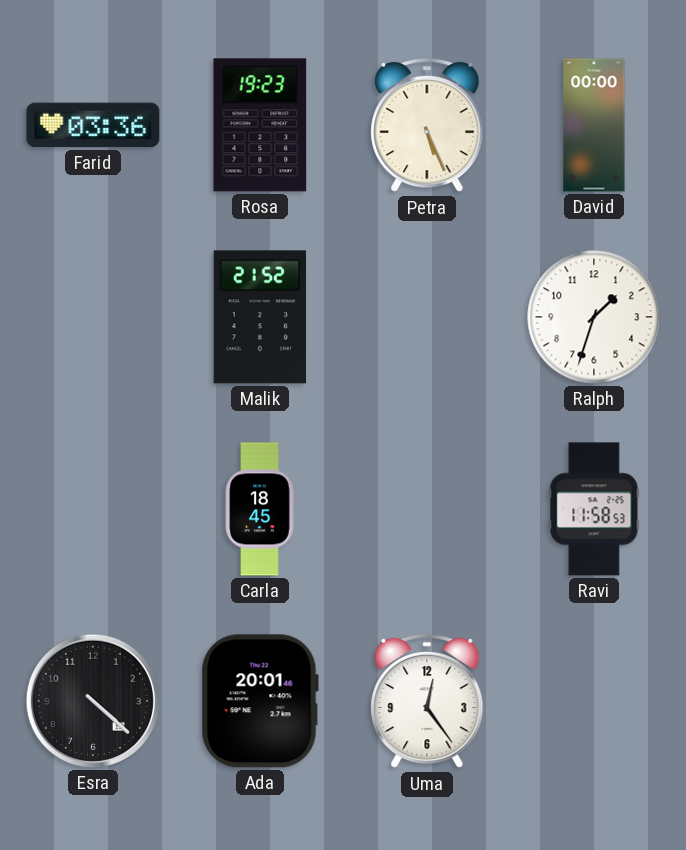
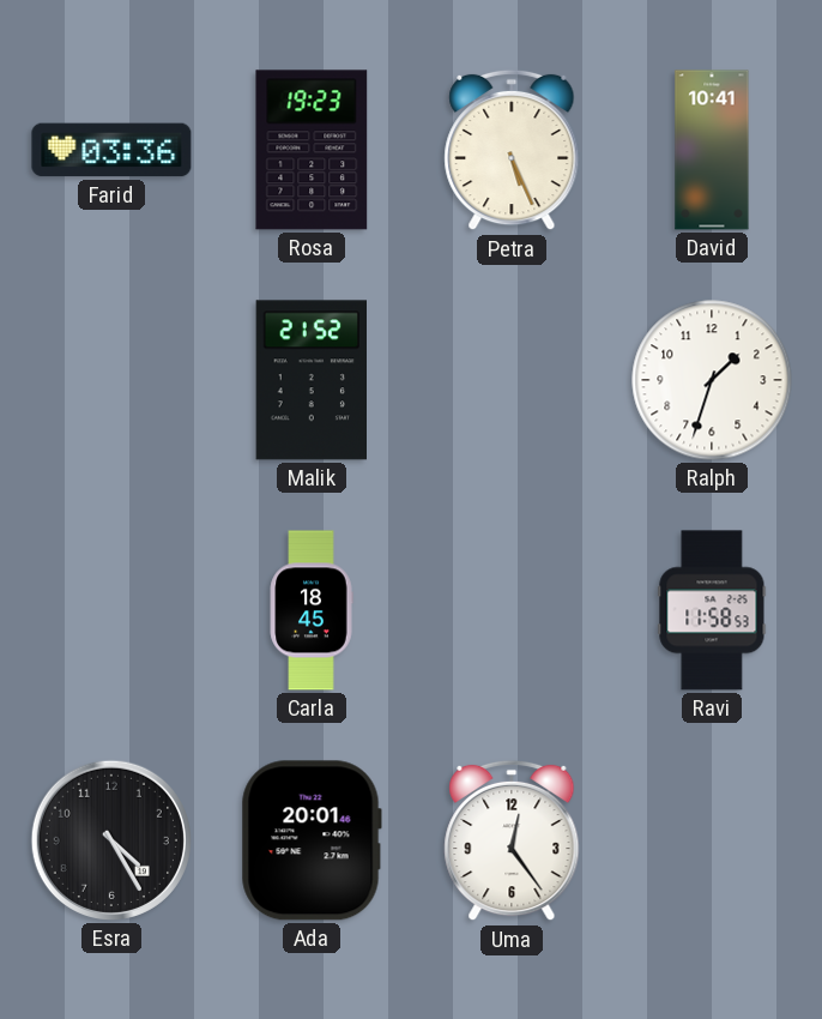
David: 00:00 -> 10:41 (712, 150)
Esra: 4:22 -> 4:25 (111, 840)
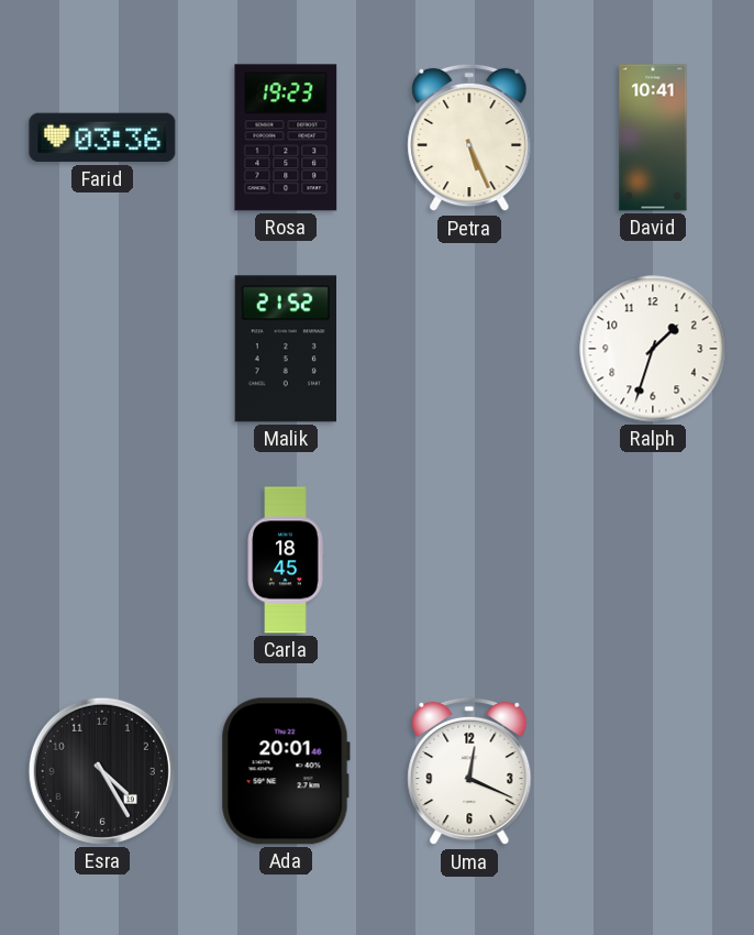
Ravi: 11:58 -> none (712, 610)
Uma: 12:24 -> 12:19 (469, 771)
